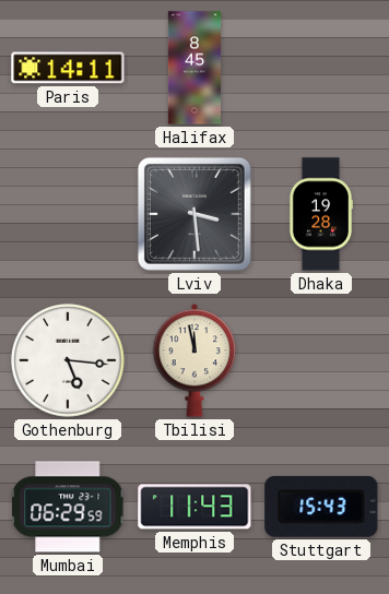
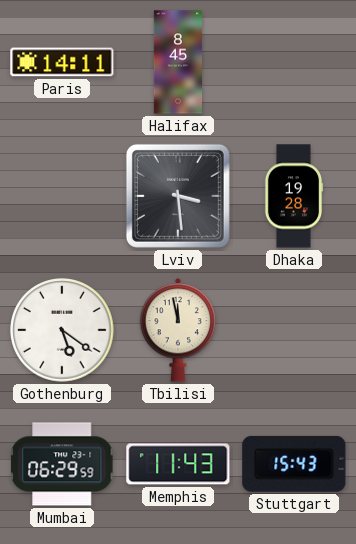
Gothenburg: 5:16 -> 5:21 (62, 330)
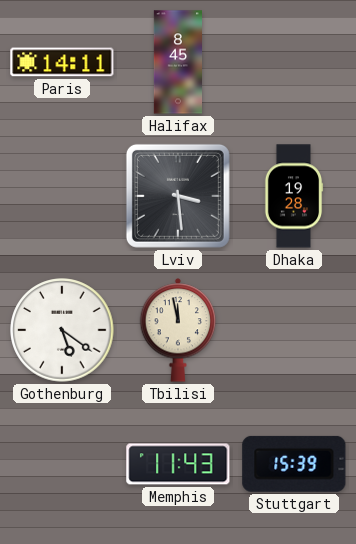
Mumbai: 06:29 -> none (63, 464)
Stuttgart: 15:43 -> 15:39 (294, 464)
